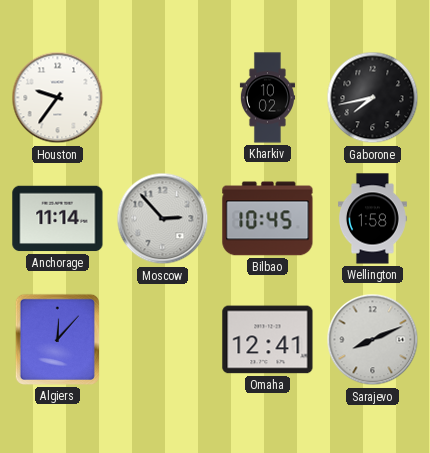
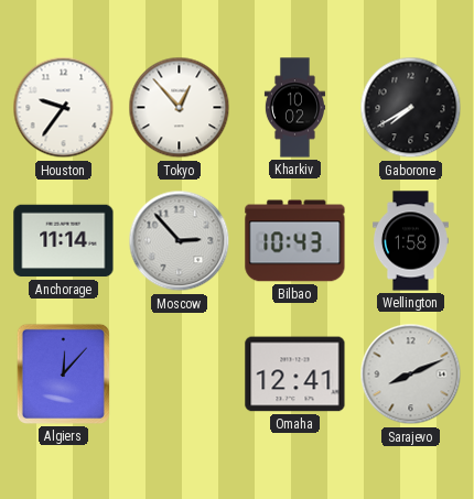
Tokyo: none -> 12:53 (180, 108)
Gaborone: 7:43 -> 7:40 (411, 108)
Bilbao: 10:45 -> 10:43 (295, 241)
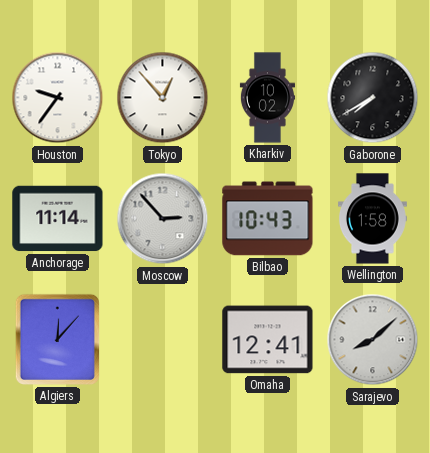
Sarajevo: 8:11 -> 8:08 (373, 340)
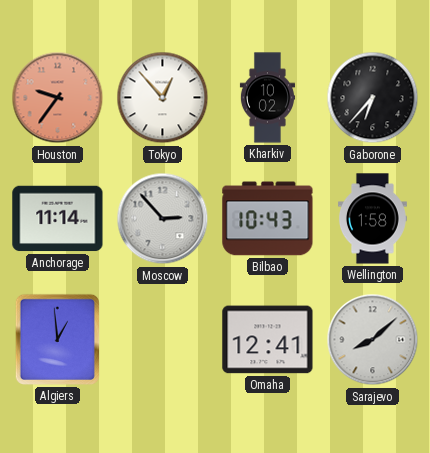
Houston dial: white -> salmon (58, 98)
Gaborone: 7:40 -> 6:37 (373, 98)
Algiers: 12:07 -> 12:59 (57, 339)
